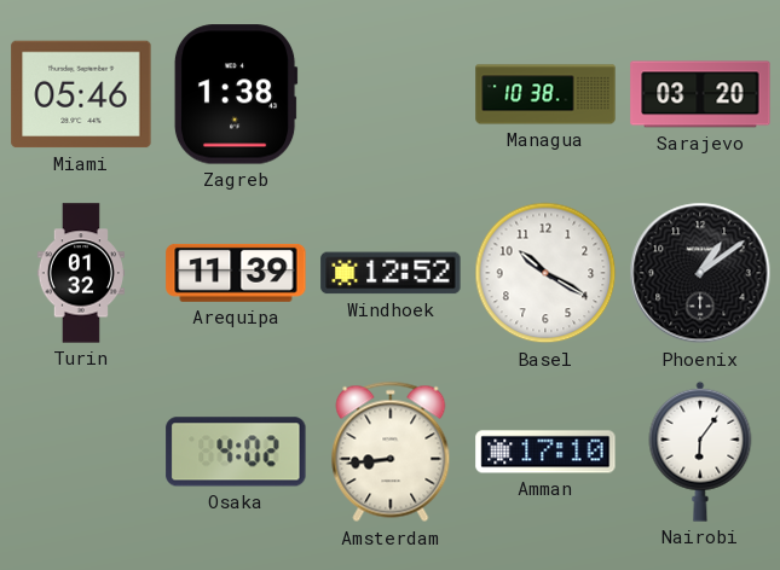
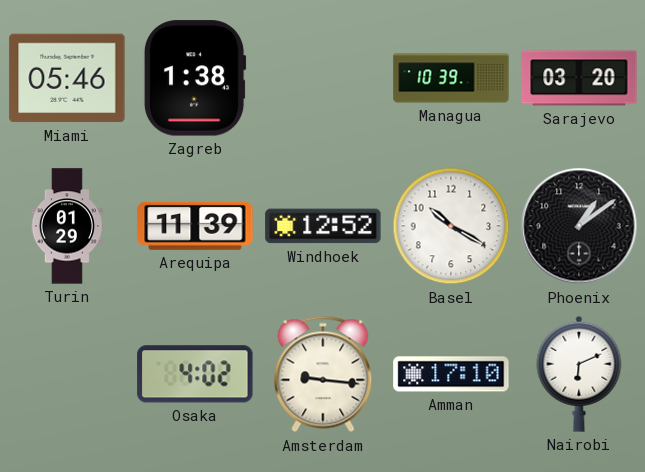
Managua: 10:38 -> 10:39 (451, 78)
Turin: 01:32 -> 01:29 (66, 226)
Amsterdam: 8:44 -> 9:16 (323, 374)
Nairobi: 6:06 -> 6:11 (579, 374)
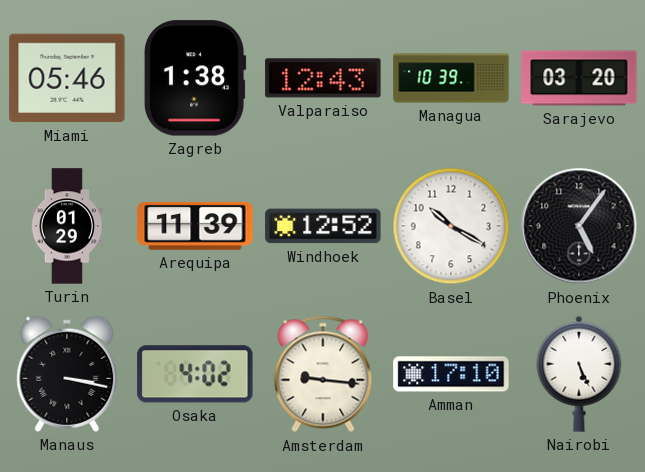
Valparaiso: none -> 12:43 (323, 78)
Phoenix: 1:09 -> 5:06 (579, 226)
Manaus: none -> 3:17 (67, 374)
Nairobi: 6:11 -> 5:26 (579, 374)
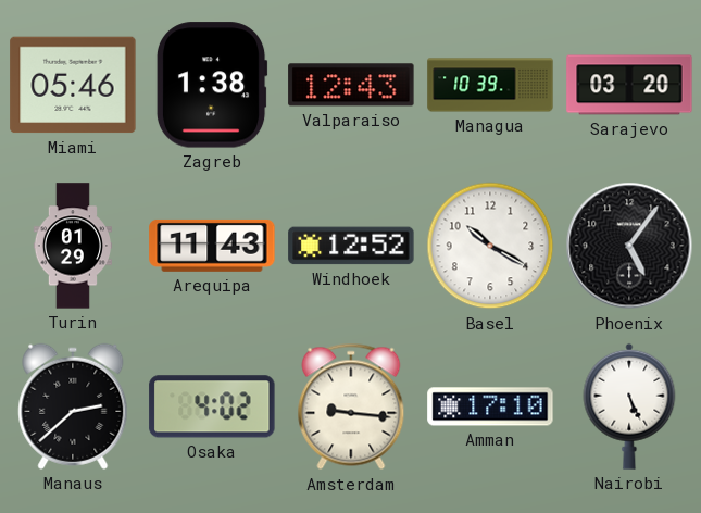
Arequipa: 11:39 -> 11:43 (212, 246)
Manaus: 3:17 -> 2:38 (73, 406)
